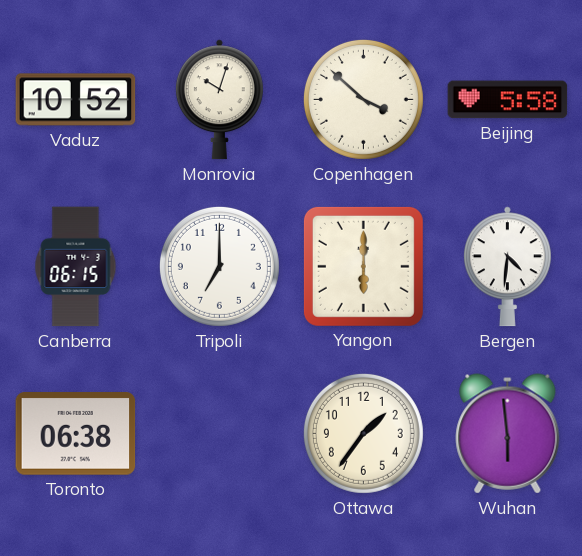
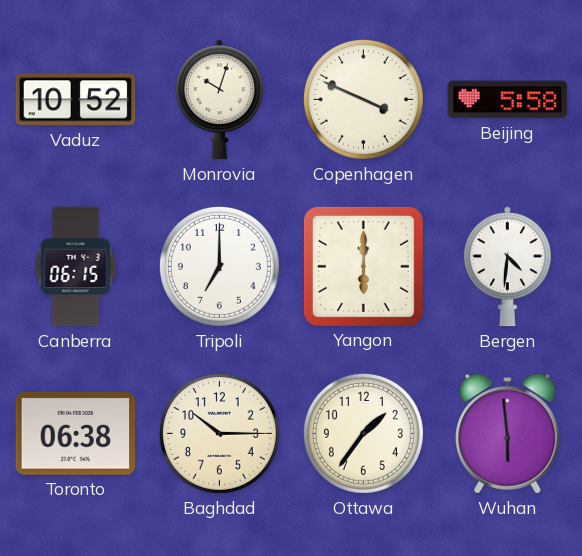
Copenhagen: 3:52 -> 3:49 (363, 99)
Baghdad: none -> 10:15 (219, 433)
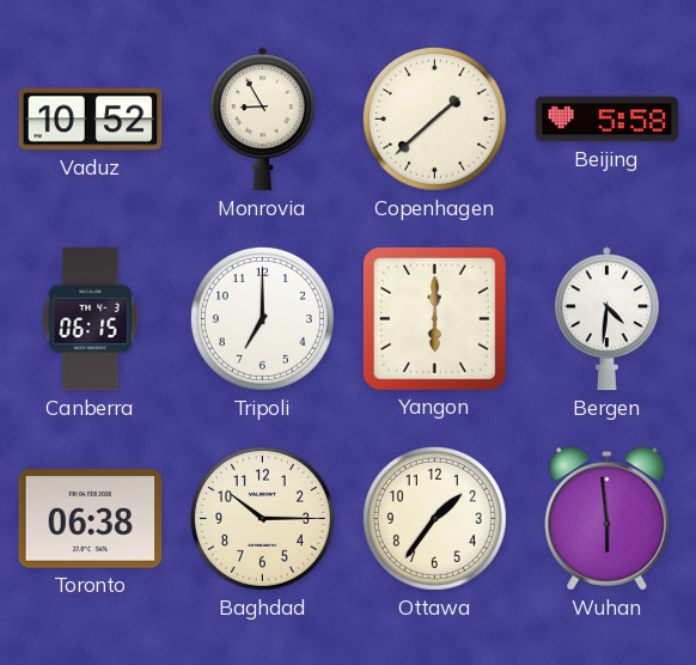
Monrovia: 10:03 -> 8:55 (262, 120)
Copenhagen: 3:49 -> 1:38 (434, 118)
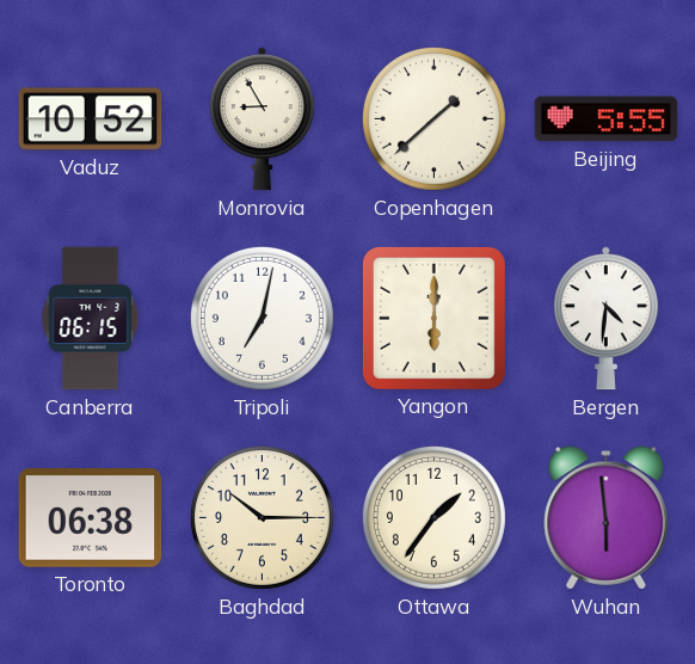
Beijing: 5:58 -> 5:55 (607, 119)
Tripoli: 7:00 -> 7:02 (262, 318)
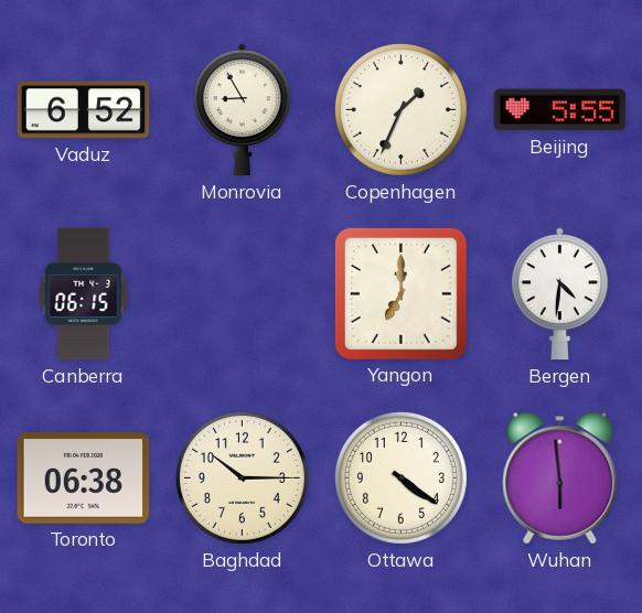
Vaduz: 10:52 -> 6:52 (84, 110)
Copenhagen: 1:38 -> 1:34 (400, 109)
Tripoli: 7:02 -> none (262, 318)
Yangon: 6:00 -> 7:00 (400, 293)
Ottawa: 1:36 -> 4:21 (400, 477)
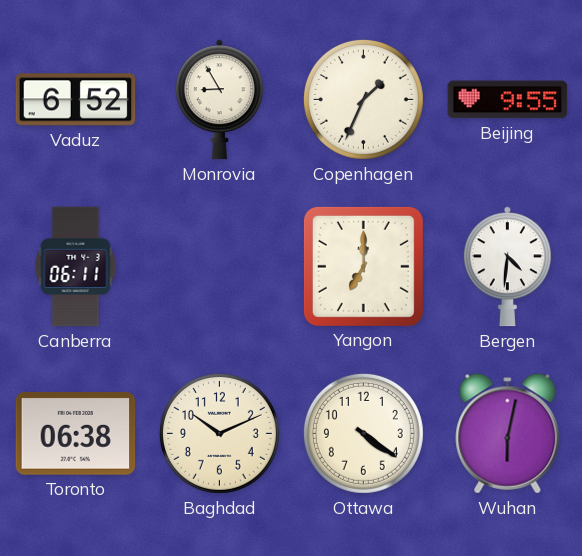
Beijing: 5:55 -> 9:55 (508, 100)
Canberra: 06:15 -> 06:11 (76, 267)
Baghdad: 10:15 -> 10:11 (219, 433)
Wuhan: 5:59 -> 6:02 (508, 434)
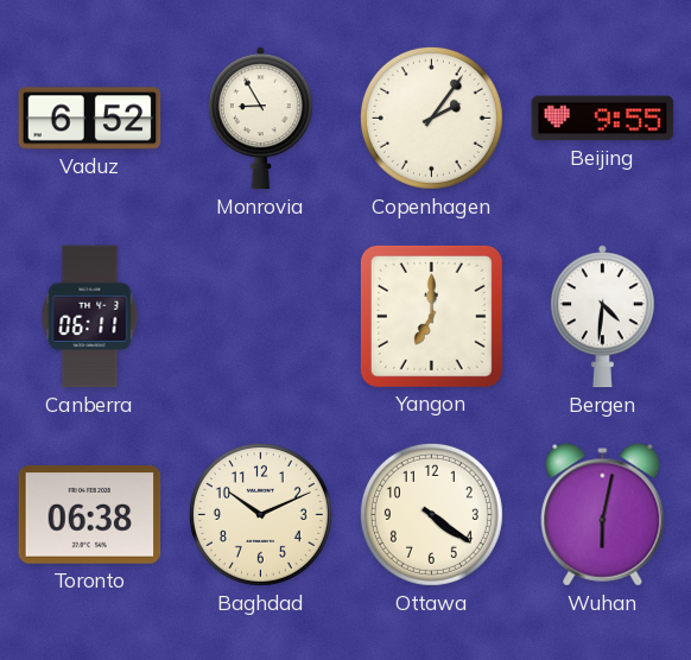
Copenhagen: 1:34 -> 2:06 (431, 118)
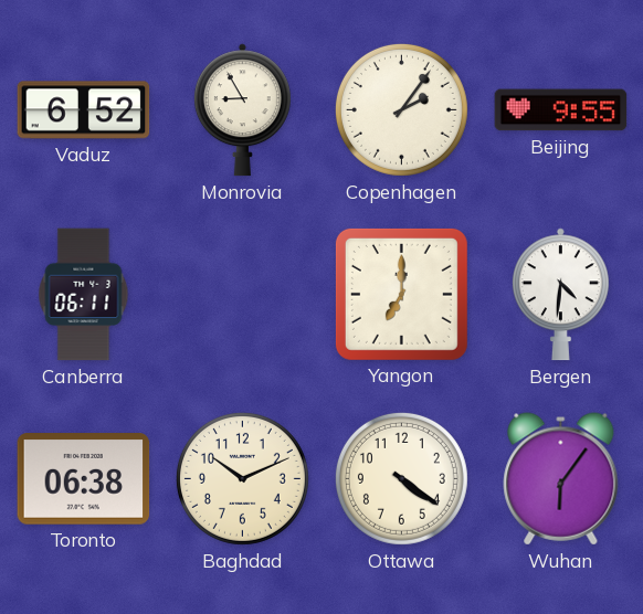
Wuhan: 6:02 -> 6:06 (561, 479)
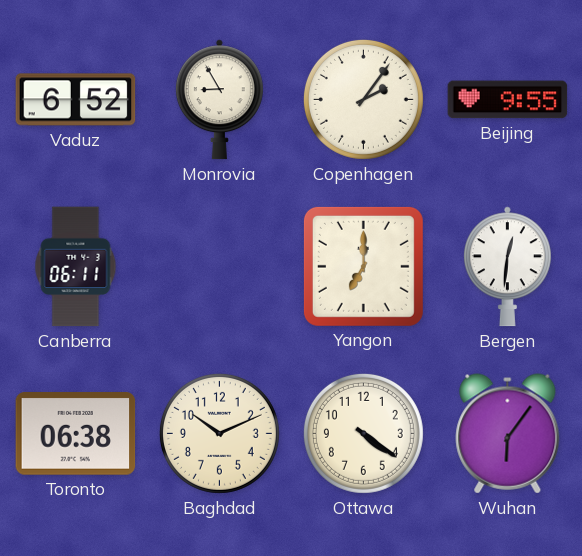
Bergen: 4:31 -> 12:31 (507, 267)
